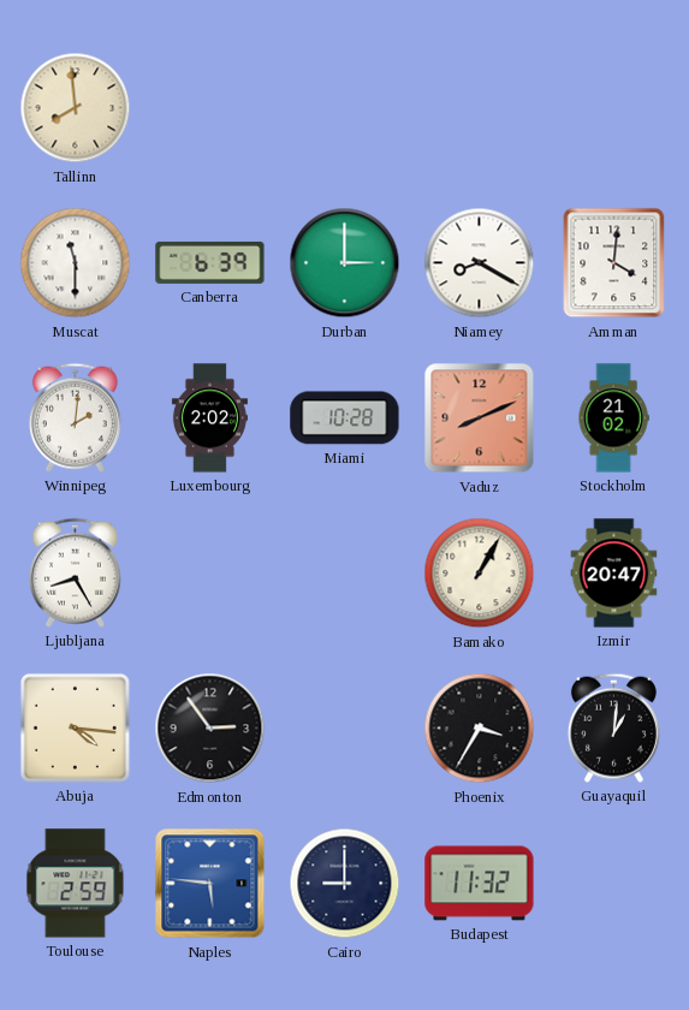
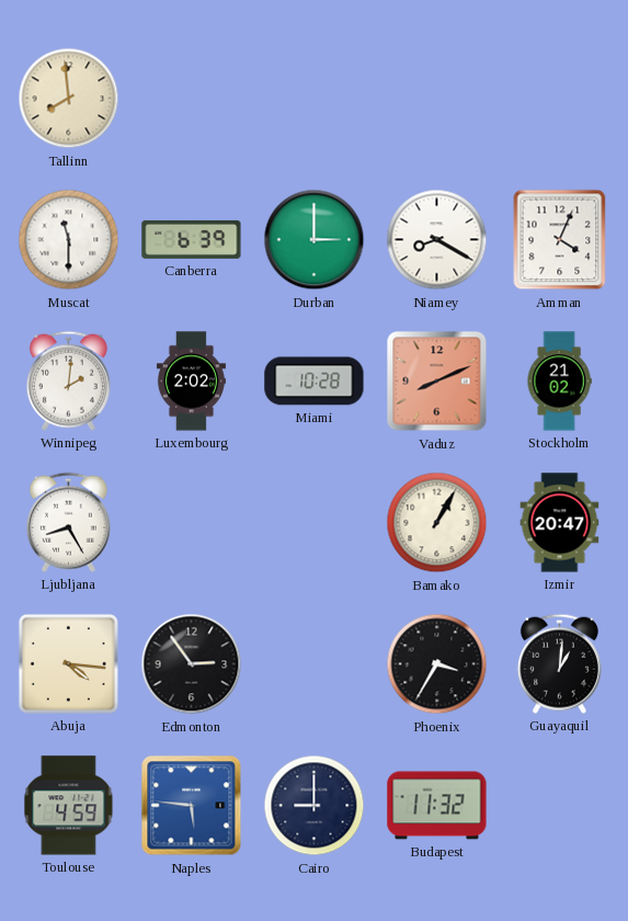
Amman: 4:01 -> 4:04 (560, 240)
Toulouse: 2:59 -> 4:59 (69, 806)
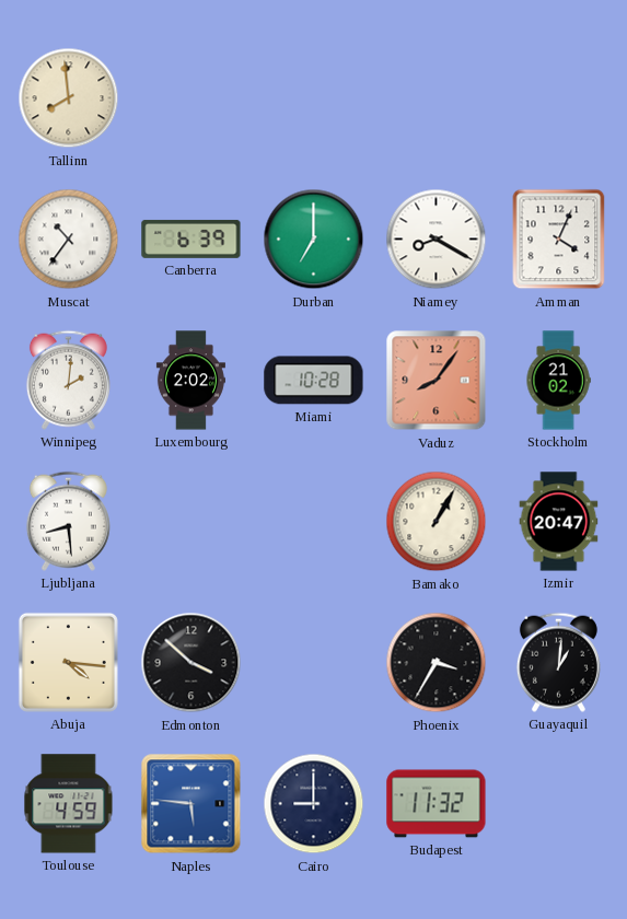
Muscat: 11:30 -> 10:36 (69, 240)
Durban: 3:00 -> 7:00 (314, 240)
Vaduz: 8:11 -> 8:06 (437, 381)
Ljubljana: 8:25 -> 8:29 (68, 521)
Edmonton: 2:54 -> 3:52 (191, 663)
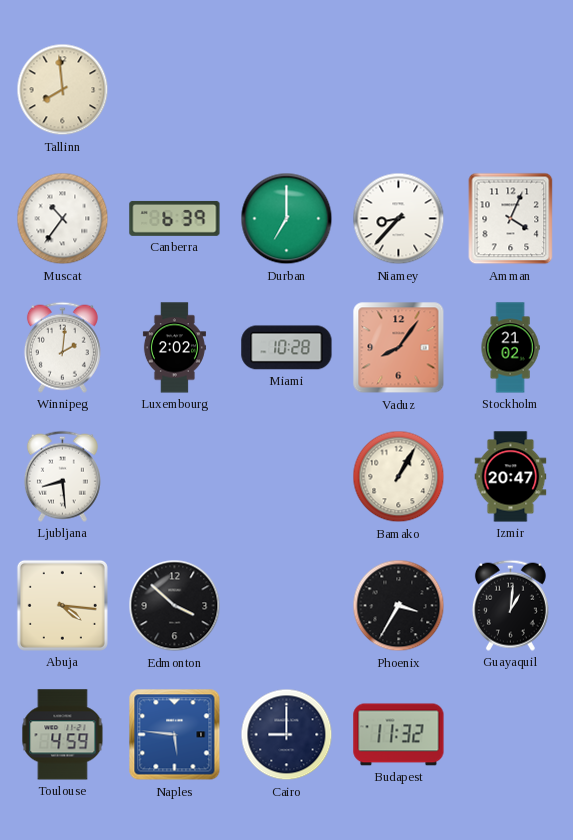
Niamey: 8:20 -> 8:37 (399, 219)
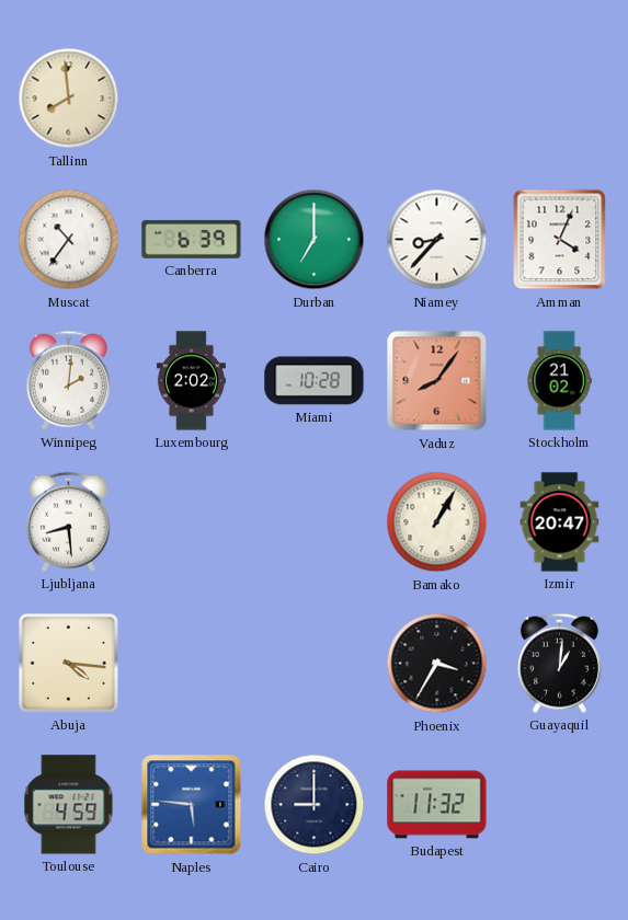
Edmonton: 3:52 -> none (175, 606)
